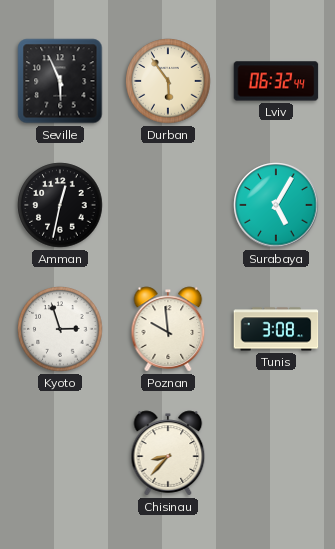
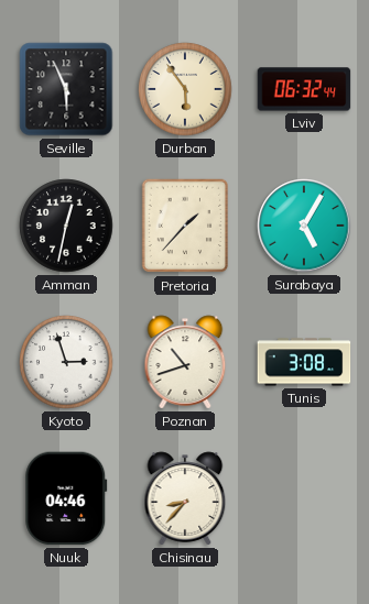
Pretoria: none -> 1:37 (185, 226)
Poznan: 9:59 -> 10:42 (185, 362)
Nuuk: none -> 04:46 (66, 498)
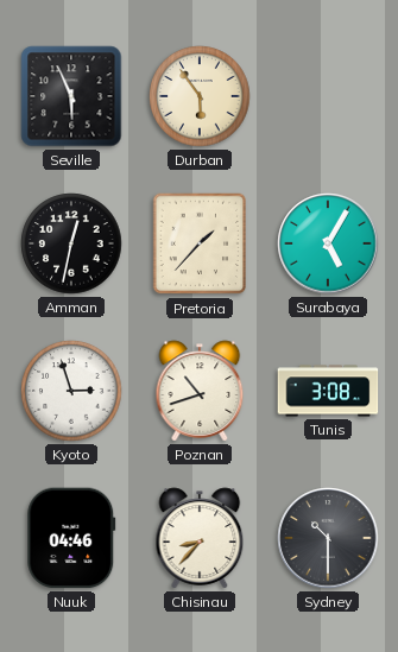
Lviv: 06:32 -> none (304, 89)
Sydney: none -> 10:30 (328, 538)
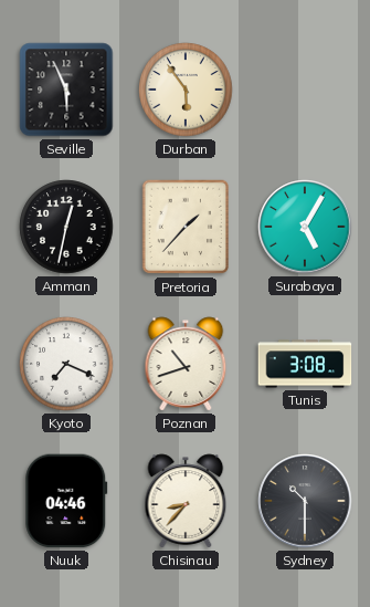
Kyoto: 2:57 -> 7:19 (66, 364)
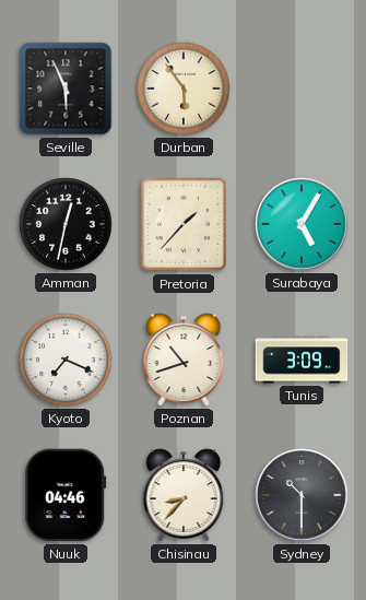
Tunis: 3:08 -> 3:09 (302, 360)
